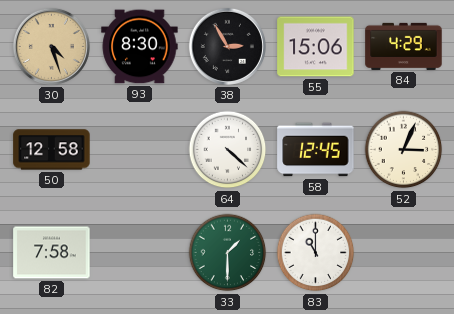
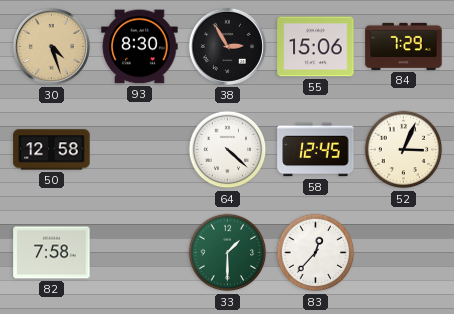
84: 4:29 -> 7:29 (404, 46)
83: 11:00 -> 12:37 (316, 253)
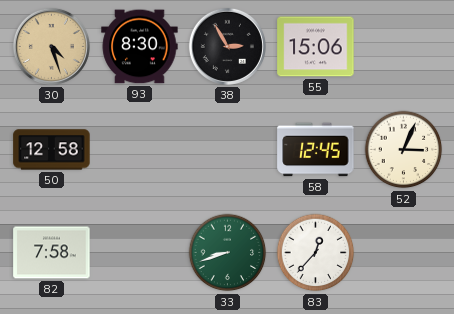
84: 7:29 -> none (404, 46)
64: 4:22 -> none (228, 150)
33: 1:30 -> 8:42 (228, 253)
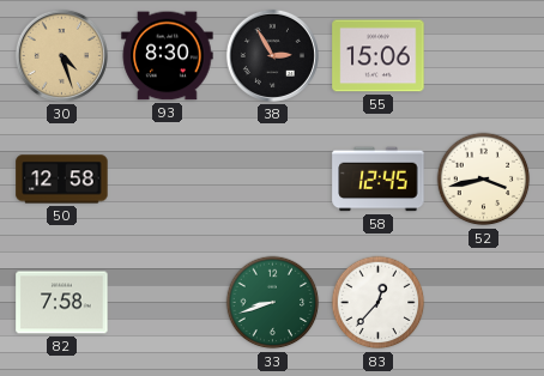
52: 3:04 -> 3:43 (484, 180)
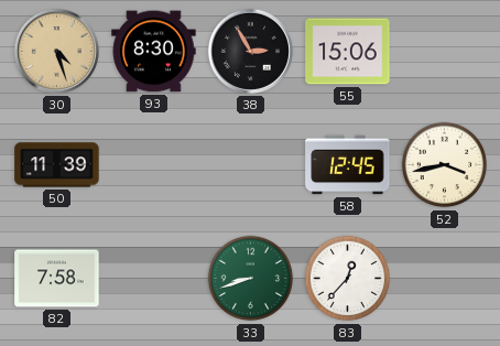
50: 12:58 -> 11:39 (57, 165)
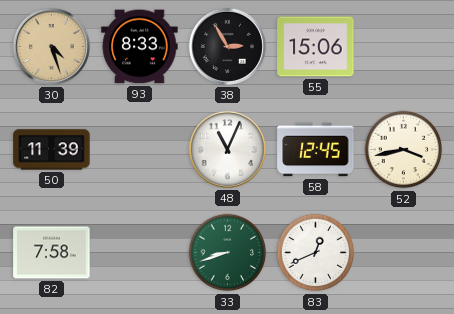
93: 8:30 -> 8:33 (140, 47)
48: none -> 11:04 (227, 149)
83: 12:37 -> 12:41 (316, 253)
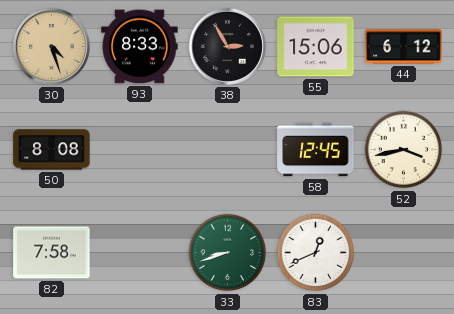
44: none -> 6:12 (404, 47)
50: 11:39 -> 8:08 (52, 150)
48: 11:04 -> none (227, 149)
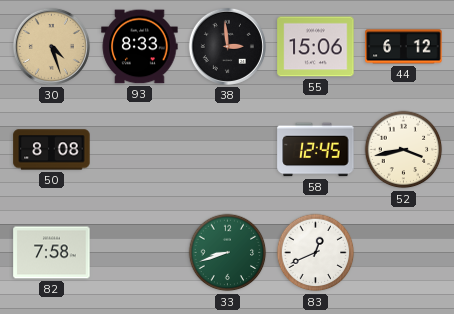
38: 2:55 -> 2:59 (227, 46)
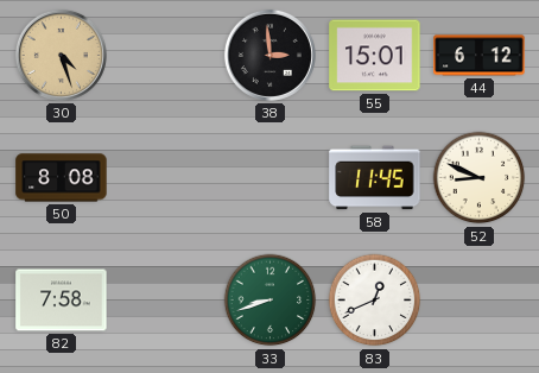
93: 8:33 -> none (140, 47)
55: 15:06 -> 15:01 (375, 56)
58: 12:45 -> 11:45 (375, 178)
52: 3:43 -> 8:49 (480, 178)
